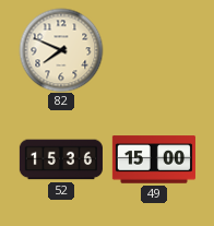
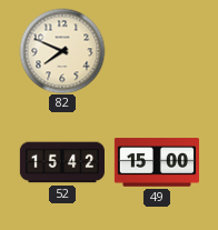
52: 15:36 -> 15:42 (62, 162)
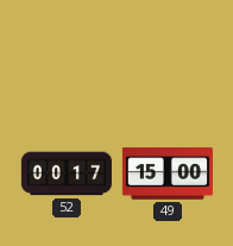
82: 7:49 -> none (62, 51)
52: 15:42 -> 00:17 (67, 174)
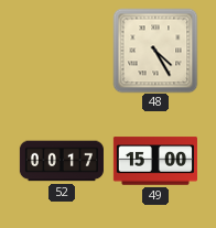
48: none -> 4:25 (155, 51)
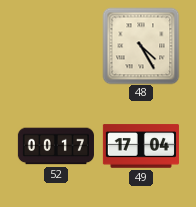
49: 15:00 -> 17:04 (141, 146)
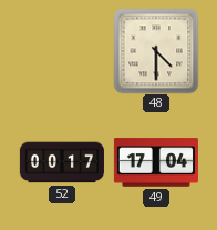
48: 4:25 -> 4:30 (156, 51)
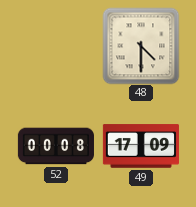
52: 00:17 -> 00:08 (56, 146)
49: 17:04 -> 17:09 (141, 146)
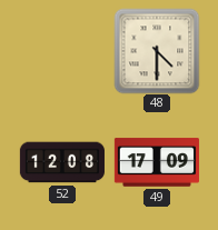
52: 00:08 -> 12:08 (62, 162)
